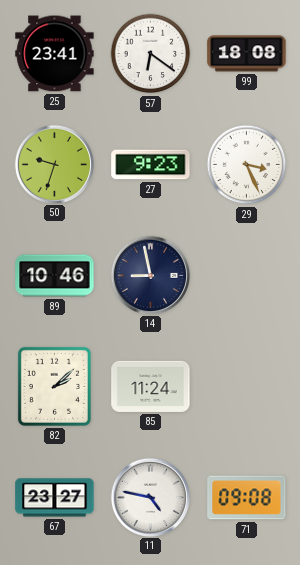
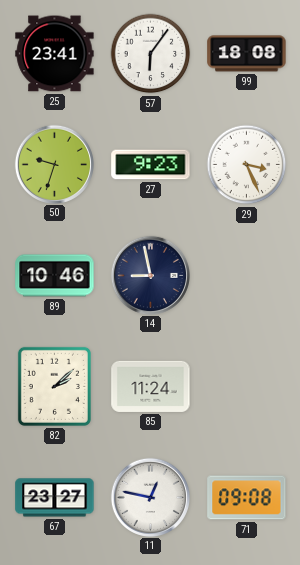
57: 6:21 -> 6:06 (151, 54)
11: 4:47 -> 12:47 (150, 497)
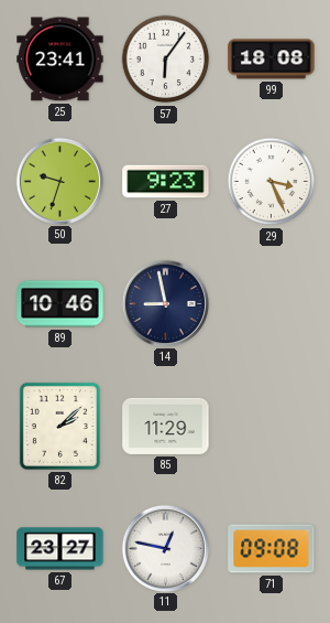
85: 11:24 -> 11:29 (166, 426)
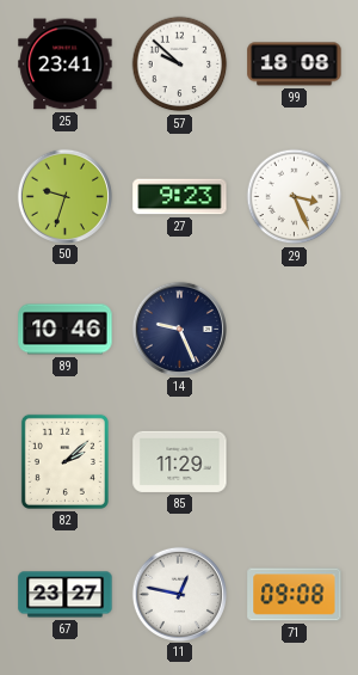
57: 6:06 -> 9:52 (180, 65)
14: 8:58 -> 9:26 (179, 329)
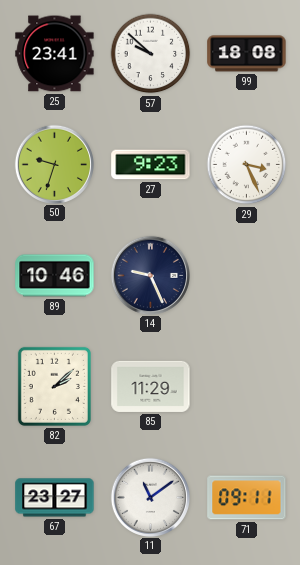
11: 12:47 -> 11:09 (150, 497)
71: 09:08 -> 09:11 (247, 498)
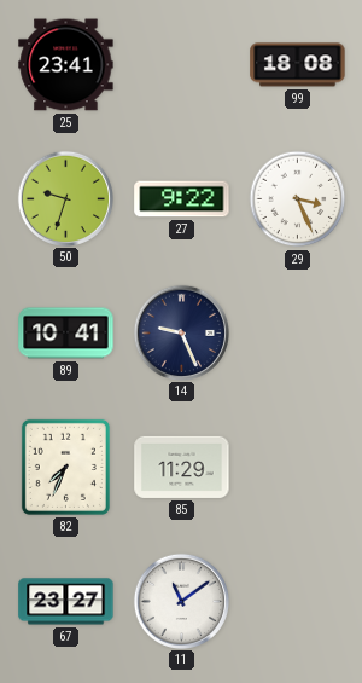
57: 9:52 -> none (151, 54)
27: 9:23 -> 9:22 (182, 199)
89: 10:46 -> 10:41 (66, 334)
82: 2:08 -> 7:34 (65, 467)
71: 09:11 -> none (247, 498)
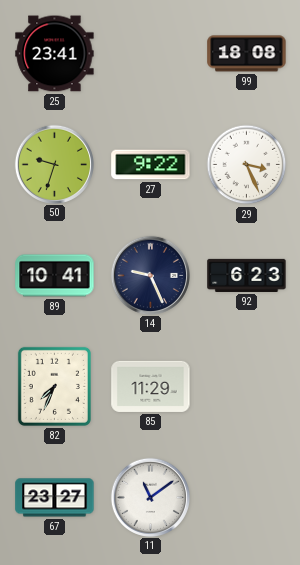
92: none -> 6:23 (247, 275)
